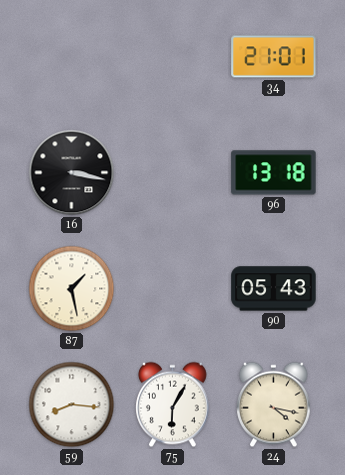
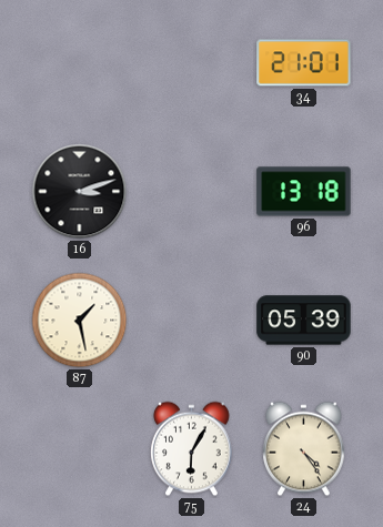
16: 3:17 -> 3:12 (80, 192)
90: 05:43 -> 05:39 (304, 321)
59: 8:16 -> none (72, 405)
24: 4:17 -> 4:24 (304, 449)
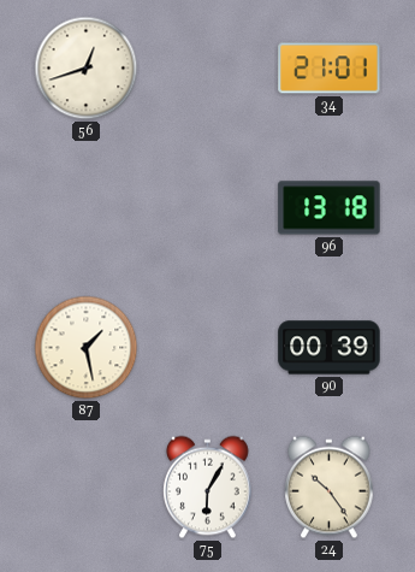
56: none -> 12:42 (87, 69)
16: 3:12 -> none (80, 192)
90: 05:39 -> 00:39 (330, 348)
24: 4:24 -> 10:24 (330, 488)
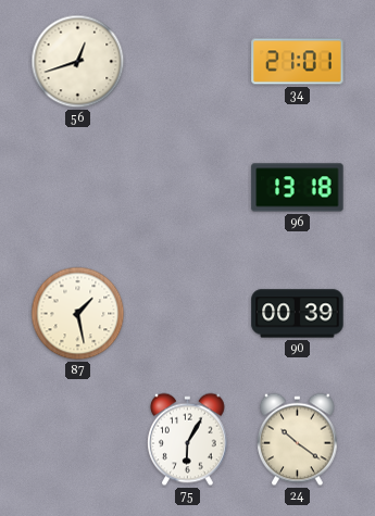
24: 10:24 -> 10:21 (298, 440)
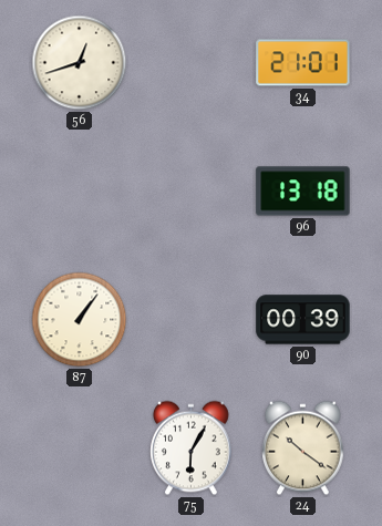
87: 1:28 -> 1:06 (80, 320)
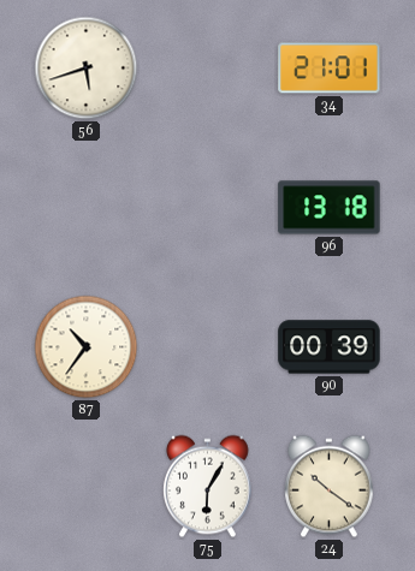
56: 12:42 -> 5:42 (87, 69)
87: 1:06 -> 10:36 (87, 347)
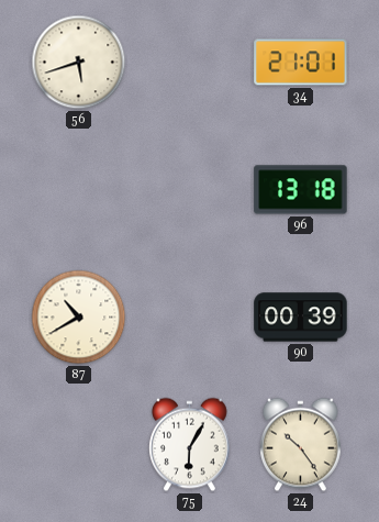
87: 10:36 -> 10:40 (79, 318)
24: 10:21 -> 10:24 (301, 445)
